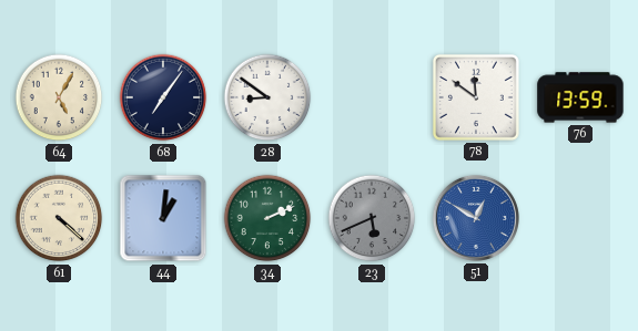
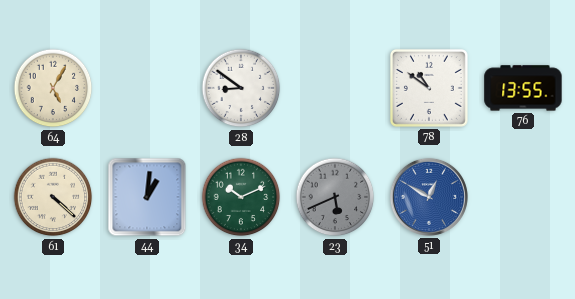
68: 7:06 -> none (163, 97)
78: 11:51 -> 10:51 (429, 88)
76: 13:59 -> 13:55 (523, 88)
34: 2:11 -> 10:11 (241, 197)
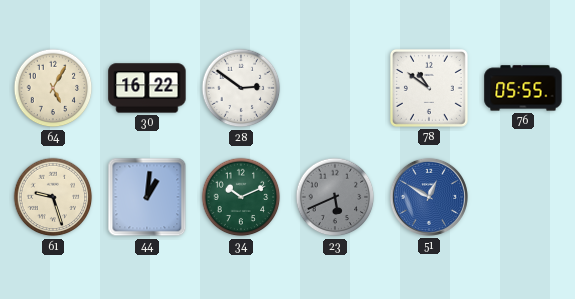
30: none -> 16:22 (147, 88)
28: 8:51 -> 2:51 (241, 88)
76: 13:55 -> 05:55 (523, 88)
61: 4:22 -> 9:27 (53, 197)
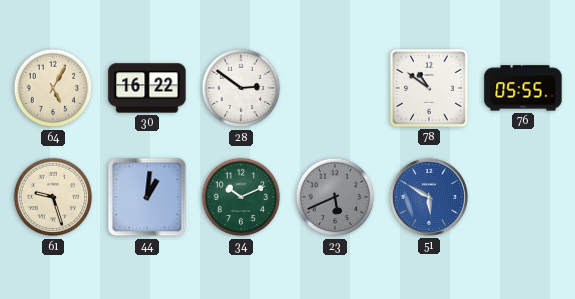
51: 12:50 -> 5:50 (429, 197)
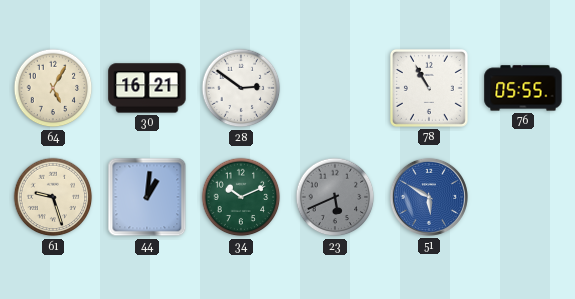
30: 16:22 -> 16:21 (147, 88)
78: 10:51 -> 10:55 (429, 88)
